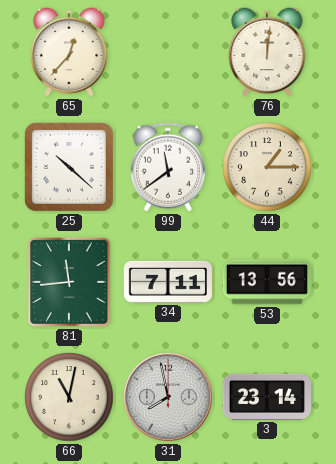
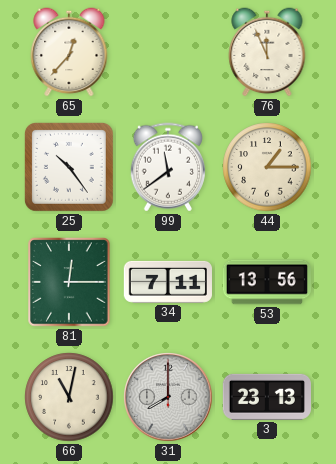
76: 12:01 -> 11:56 (267, 52)
25: 10:22 -> 10:24 (70, 168)
81: 11:44 -> 12:15 (69, 282)
31: 7:58 -> 8:00 (168, 397)
3: 23:14 -> 23:13 (267, 397)
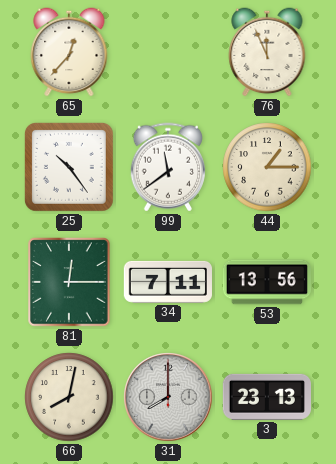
66: 11:02 -> 8:02 (69, 397)
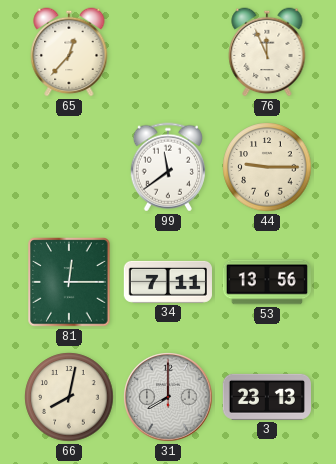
25: 10:24 -> none (70, 168)
44: 1:15 -> 9:15 (267, 167)
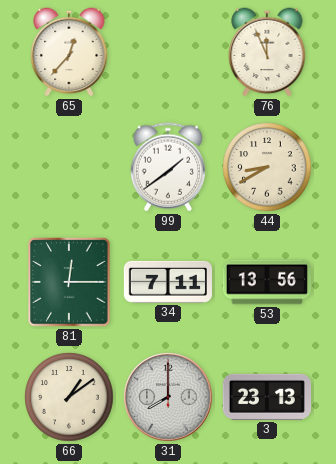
99: 11:39 -> 1:39 (167, 167)
44: 9:15 -> 8:40 (267, 167)
66: 8:02 -> 1:09 (69, 397)
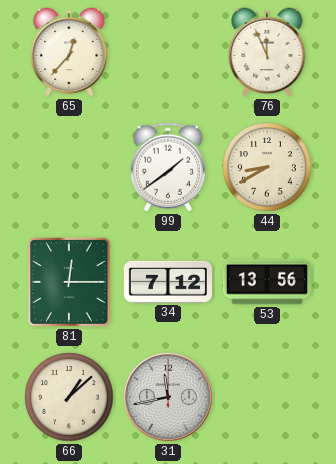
34: 7:11 -> 7:12 (168, 282)
66: 1:09 -> 1:08 (69, 397)
31: 8:00 -> 11:43 (168, 397)
3: 23:13 -> none (267, 397)
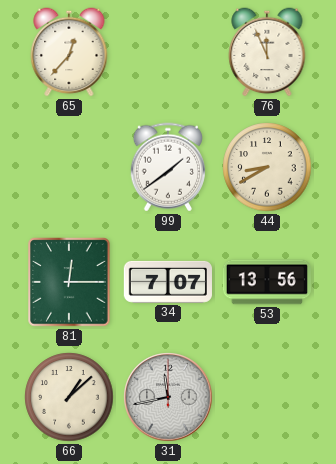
34: 7:12 -> 7:07 (168, 282)
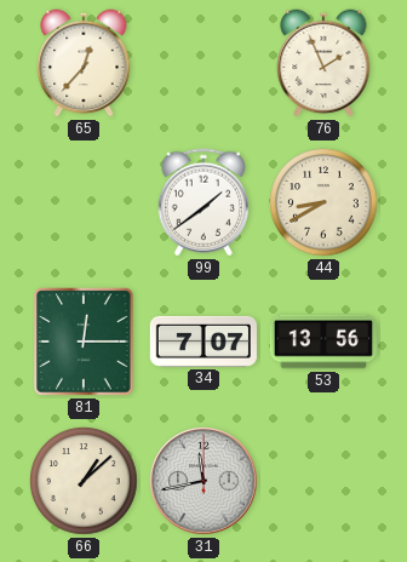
76: 11:56 -> 1:56 (323, 63)
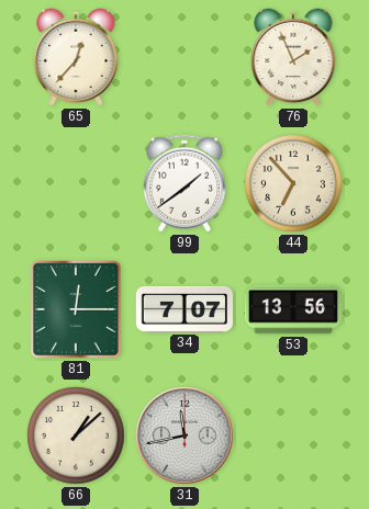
44: 8:40 -> 6:53 (293, 183)
